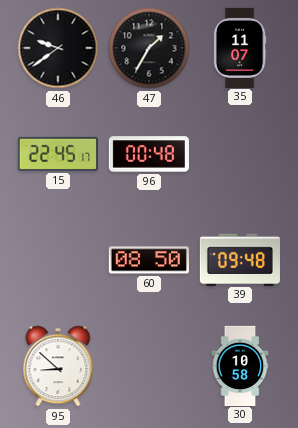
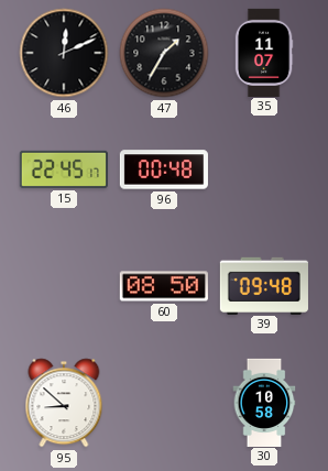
46: 9:39 -> 12:11 (64, 53)
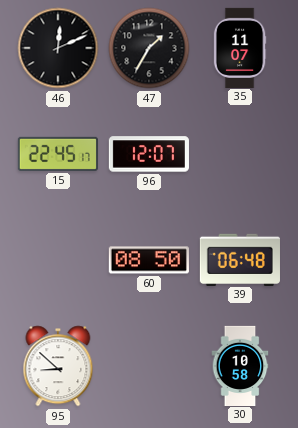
96: 00:48 -> 12:07 (149, 154)
39: 09:48 -> 06:48 (240, 259)
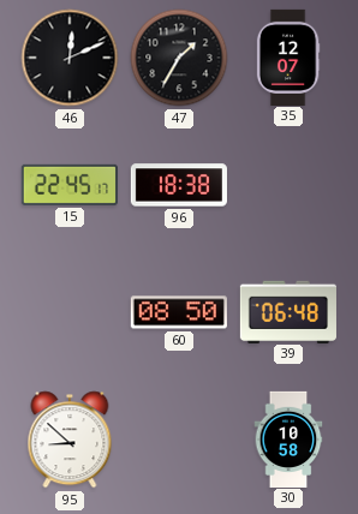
35: 11:07 -> 12:07 (288, 56)
96: 12:07 -> 18:38 (179, 185)
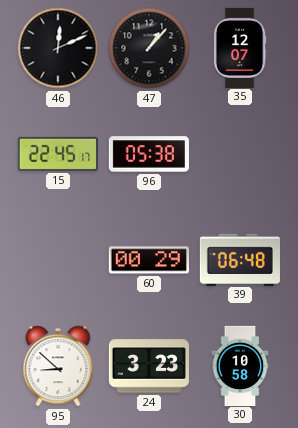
47: 1:35 -> 1:07 (149, 48)
96: 18:38 -> 05:38 (149, 154)
60: 08:50 -> 00:29 (149, 260)
24: none -> 3:23 (149, 366)
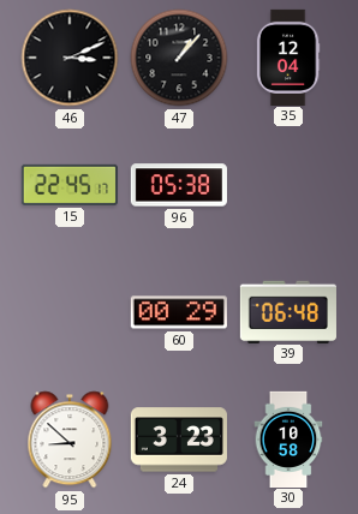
46: 12:11 -> 3:11 (70, 58)
35: 12:07 -> 12:04 (288, 56)
